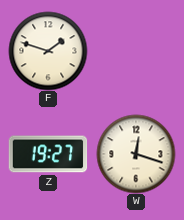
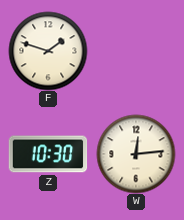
Z: 19:27 -> 10:30 (48, 154)
W: 12:18 -> 12:14 (136, 154)
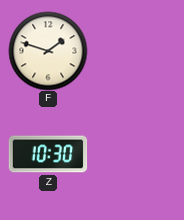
W: 12:14 -> none (136, 154)
